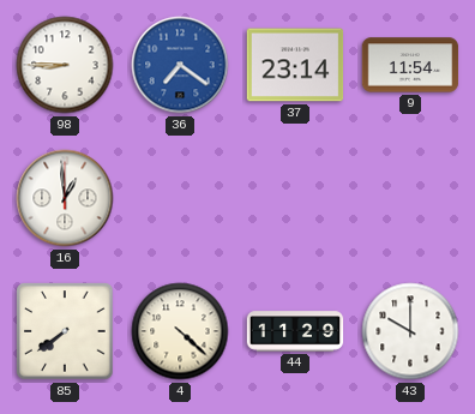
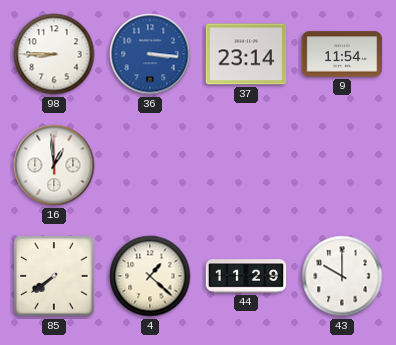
36: 7:21 -> 3:16 (150, 54)
4: 4:22 -> 1:22 (150, 276)
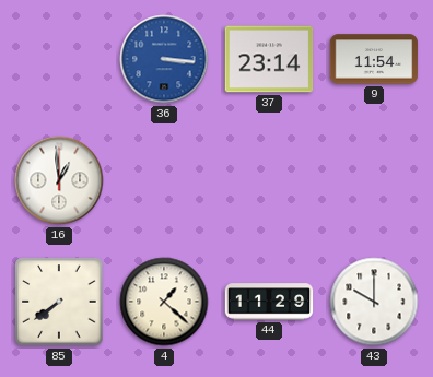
98: 8:45 -> none (54, 54)
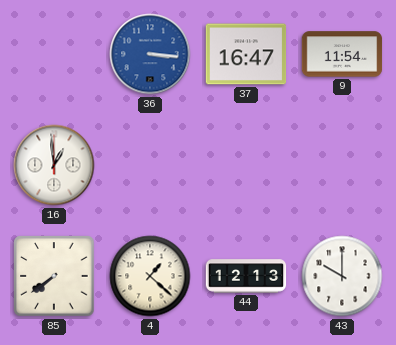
37: 23:14 -> 16:47 (246, 54)
44: 11:29 -> 12:13 (246, 276)
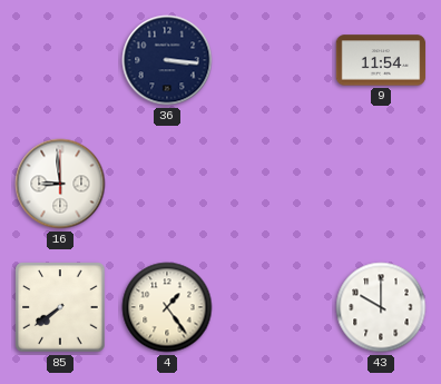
36 dial: blue -> navy (167, 60)
37: 16:47 -> none (246, 54)
16: 12:59 -> 8:59 (60, 184)
4: 1:22 -> 1:24 (167, 307)
44: 12:13 -> none (246, 276)
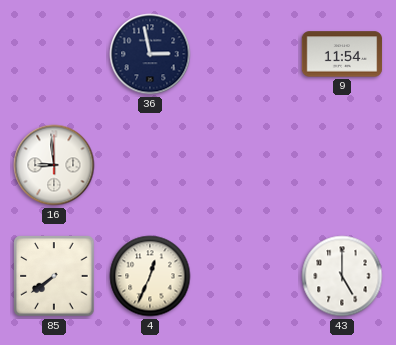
36: 3:16 -> 2:58 (150, 54)
4: 1:24 -> 12:34 (150, 276)
43: 10:00 -> 5:00 (342, 276)
